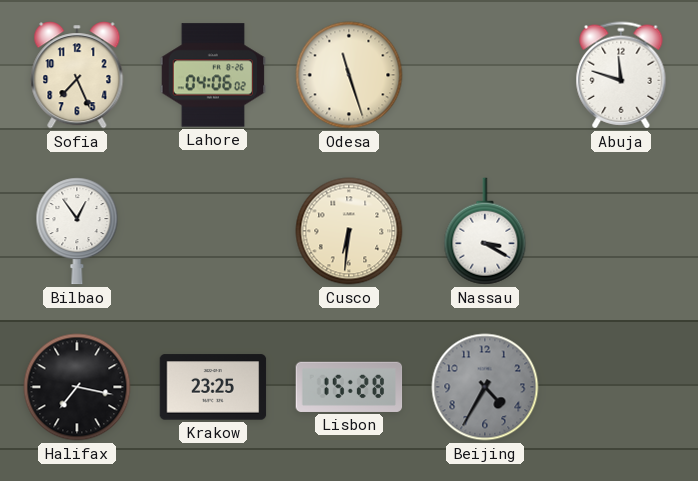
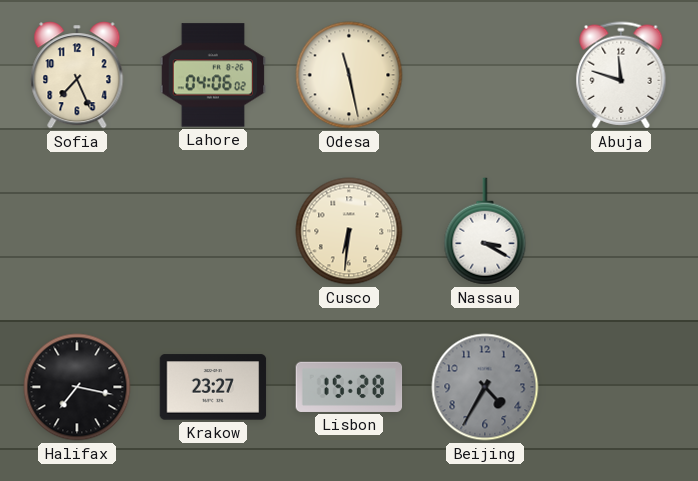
Odesa: 11:27 -> 11:28 (349, 75)
Bilbao: 12:54 -> none (77, 231)
Krakow: 23:25 -> 23:27 (213, 387)
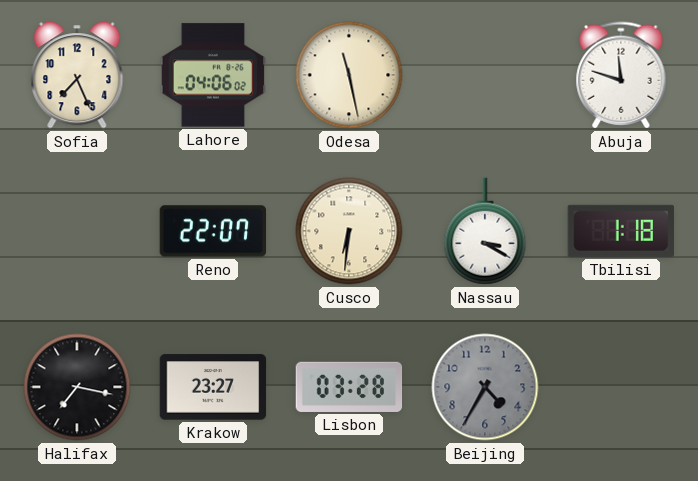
Reno: none -> 22:07 (213, 231)
Tbilisi: none -> 1:18 (621, 231)
Lisbon: 15:28 -> 03:28 (349, 387)
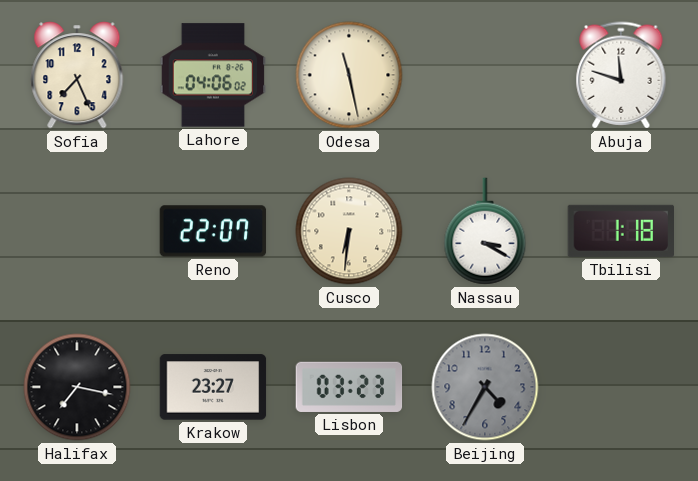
Lisbon: 03:28 -> 03:23 (349, 387)
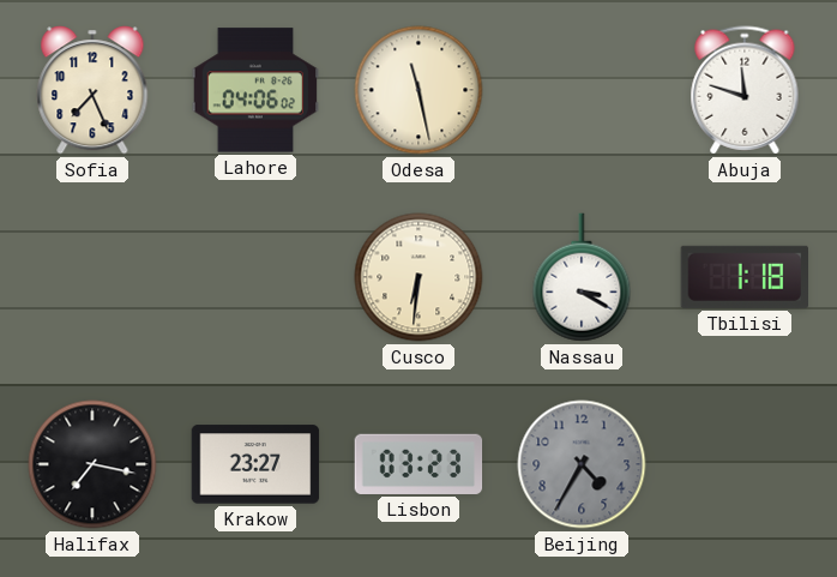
Reno: 22:07 -> none (213, 231)
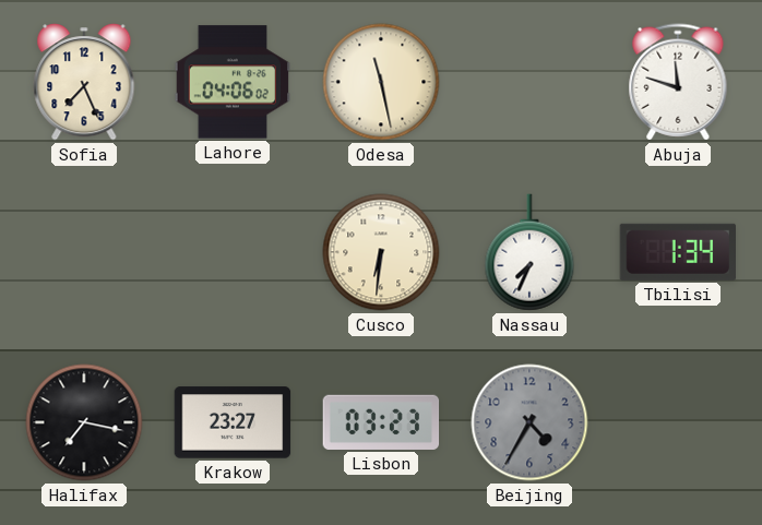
Nassau: 3:20 -> 7:34 (529, 252)
Tbilisi: 1:18 -> 1:34 (678, 252)
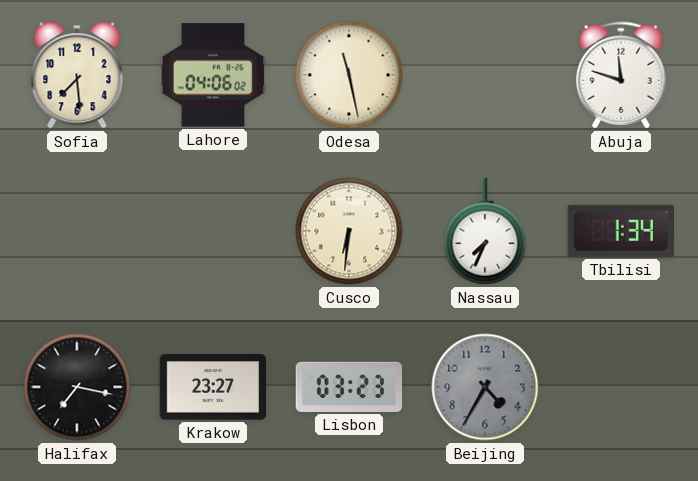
Sofia: 7:26 -> 7:29 (77, 75)
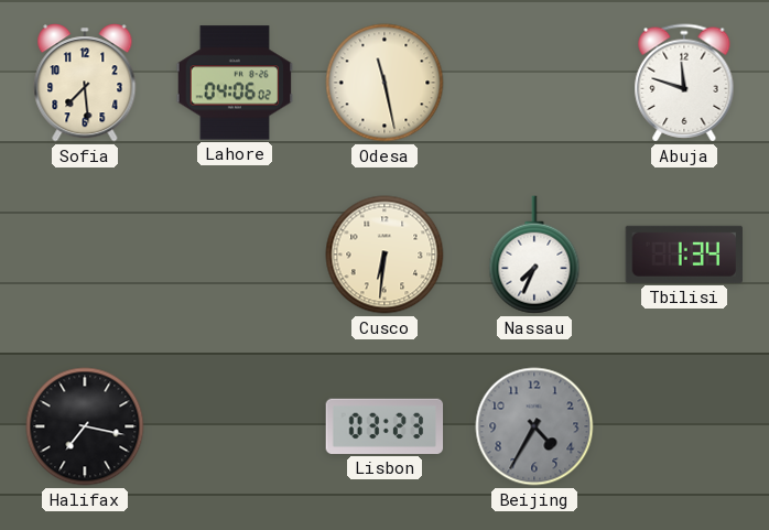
Krakow: 23:27 -> none (213, 387)
